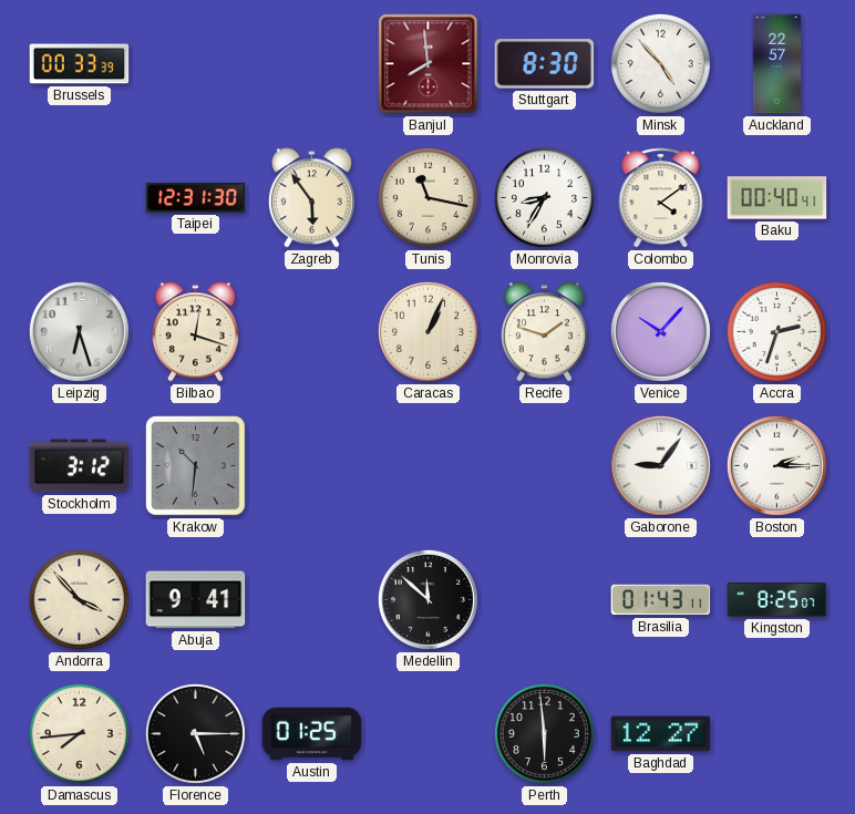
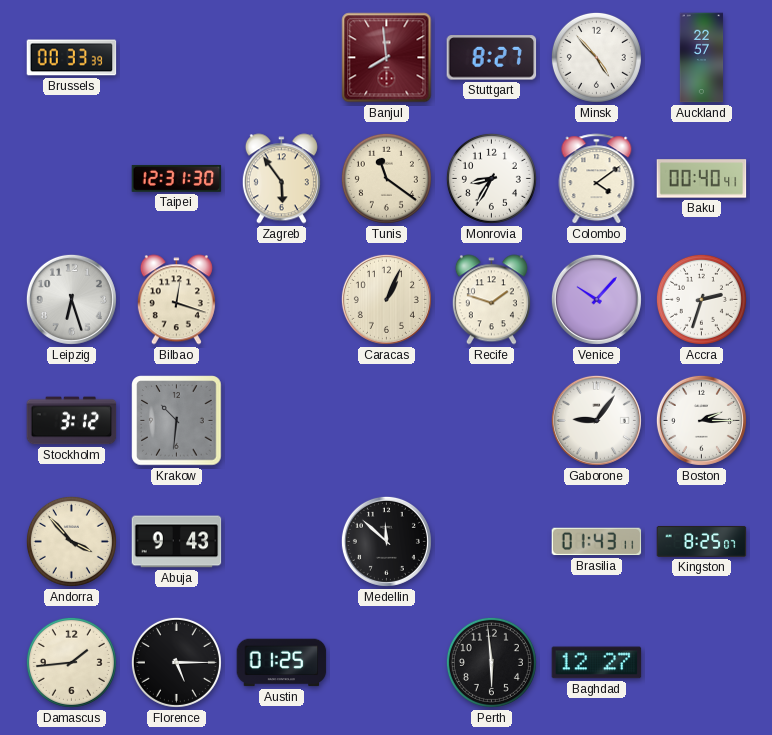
Stuttgart: 8:30 -> 8:27 (492, 58)
Tunis: 11:17 -> 11:21 (386, 178)
Abuja: 9:41 -> 9:43 (177, 542)
Damascus: 7:44 -> 1:44 (71, 662)
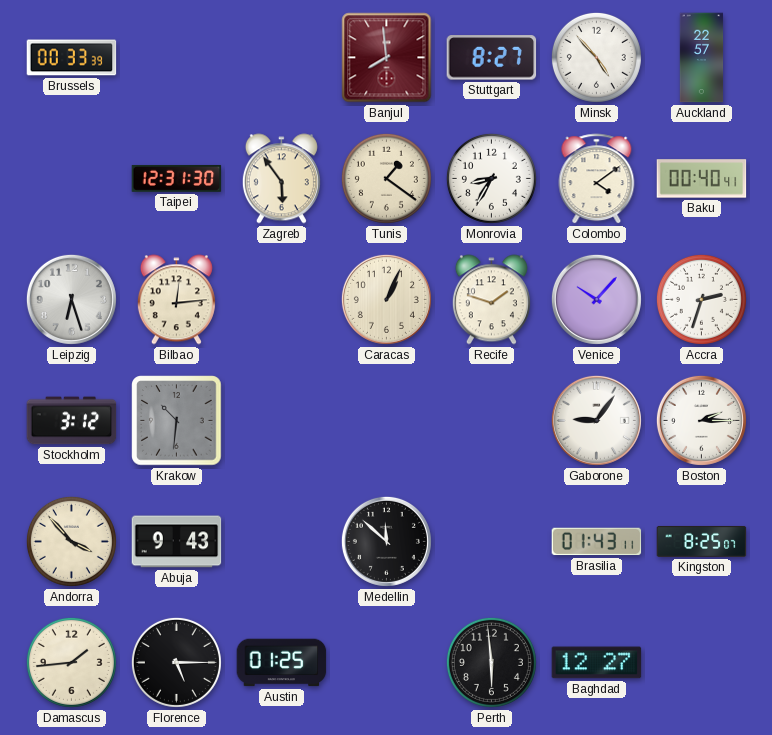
Tunis: 11:21 -> 1:21 (386, 178)
Bilbao: 12:18 -> 12:14 (176, 300)
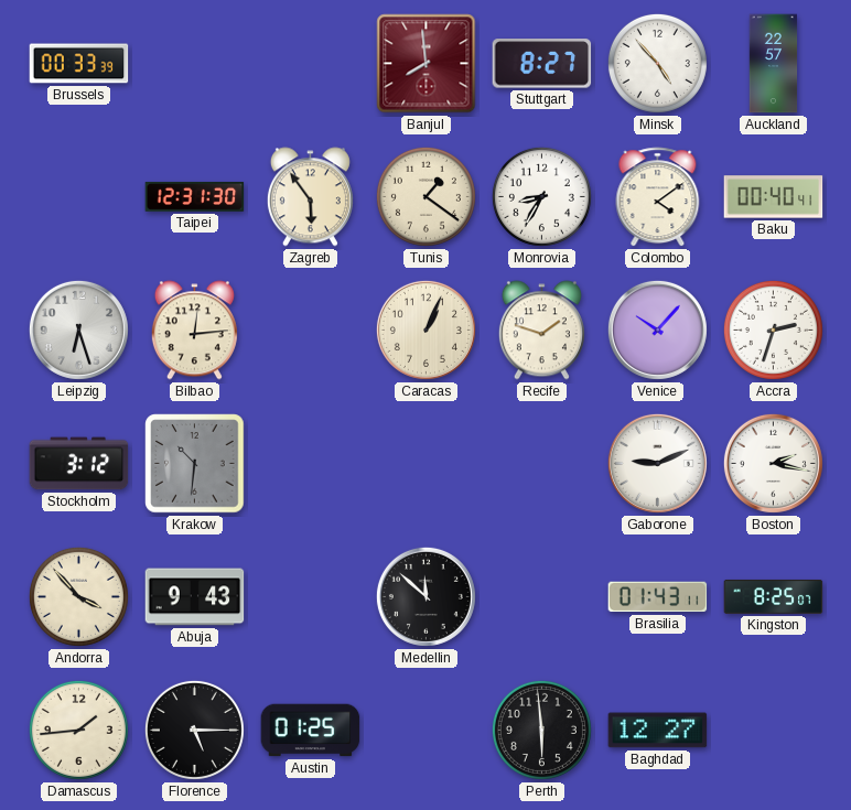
Gaborone: 9:06 -> 9:11 (657, 463)
Boston: 2:15 -> 2:17 (773, 463)
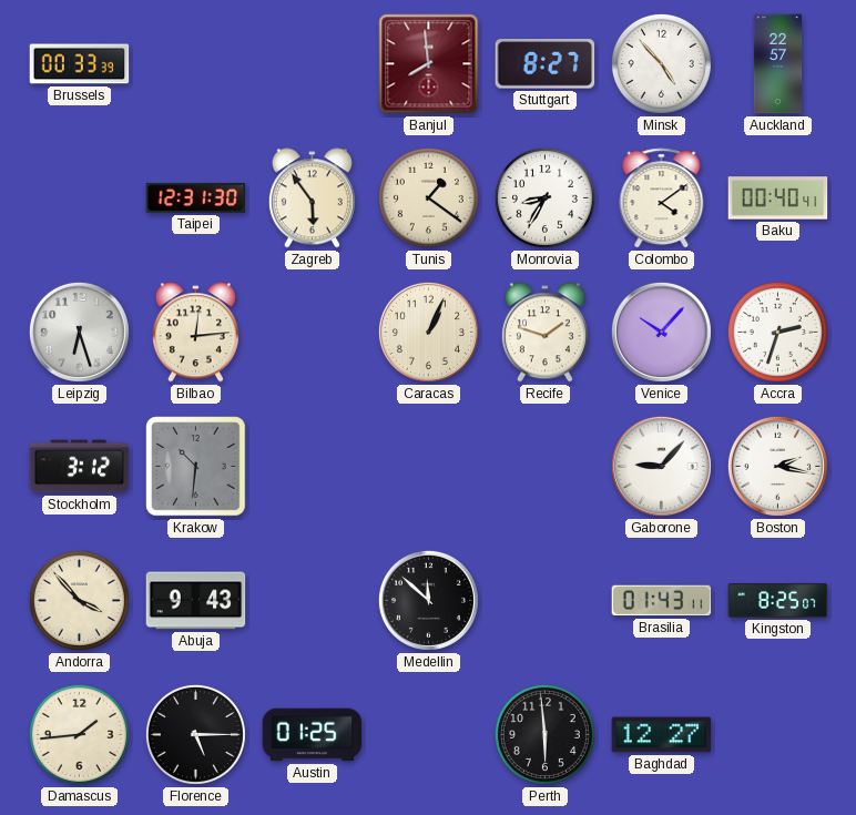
Gaborone: 9:11 -> 9:07 (661, 466)
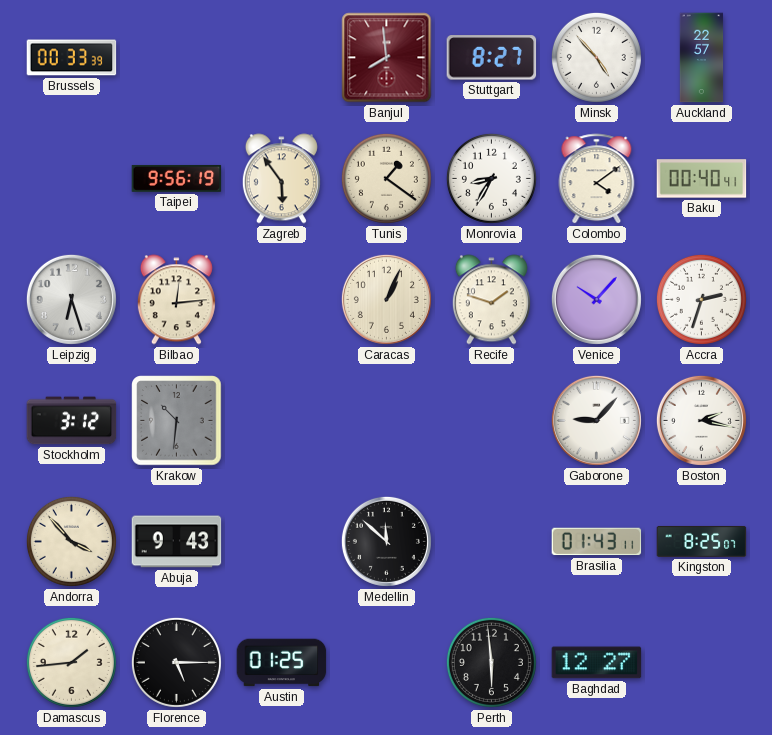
Taipei: 12:31 -> 9:56 (177, 179)
